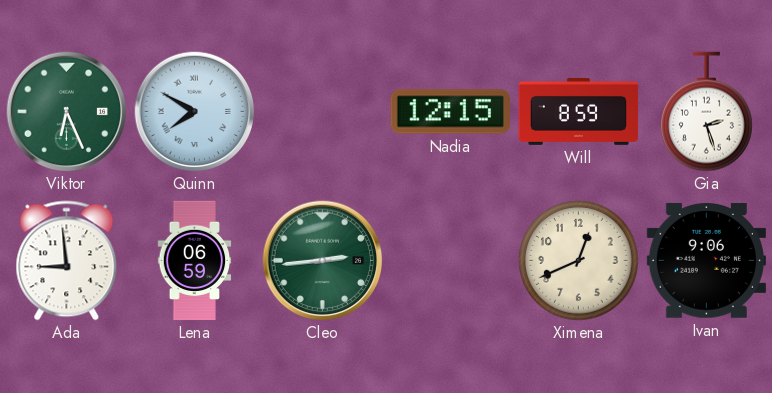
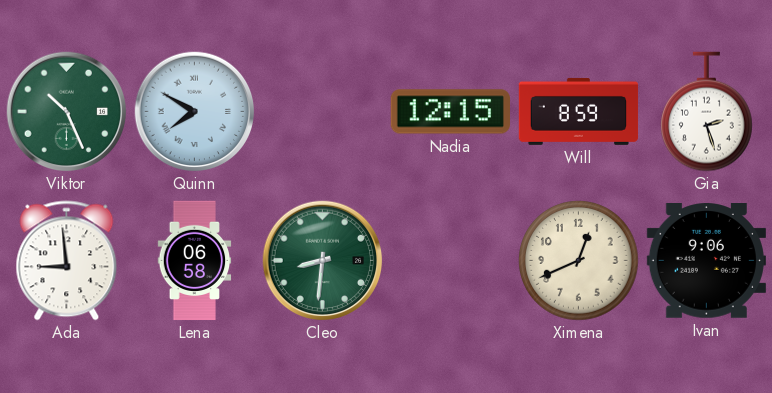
Viktor: 6:26 -> 10:26 (67, 112)
Lena: 06:59 -> 06:58 (195, 261)
Cleo: 2:44 -> 8:31 (323, 261)
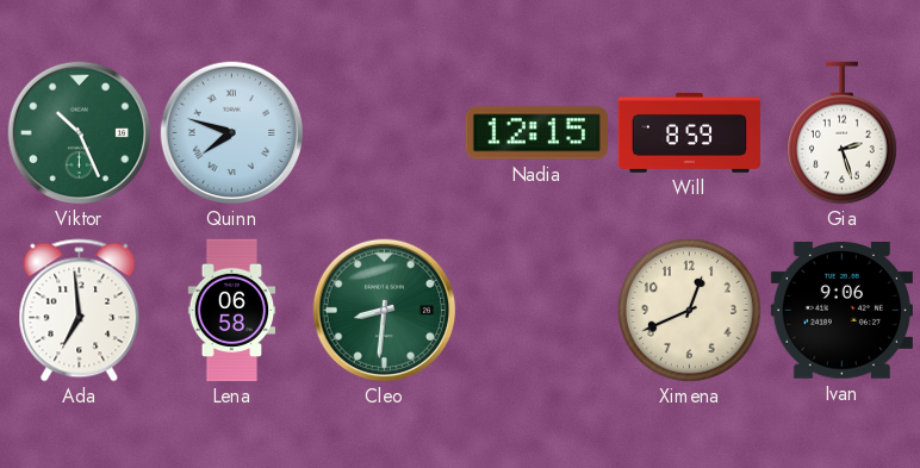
Quinn: 7:50 -> 7:48 (232, 133)
Ada: 8:59 -> 6:59 (80, 311)
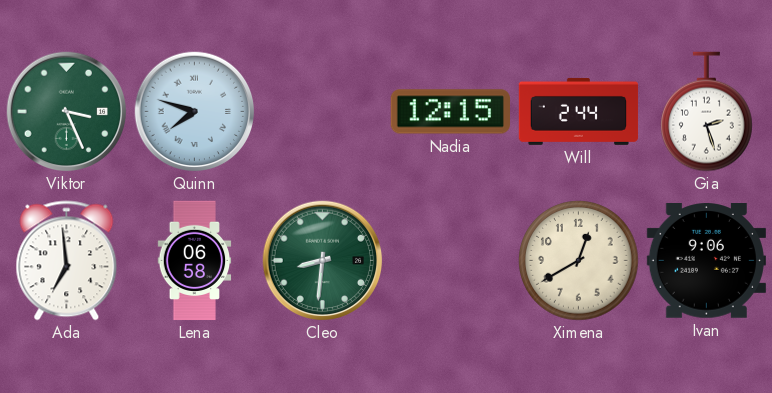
Viktor: 10:26 -> 3:26 (67, 112)
Will: 8:59 -> 2:44 (579, 111)
Ximena: 12:41 -> 12:40 (579, 261)
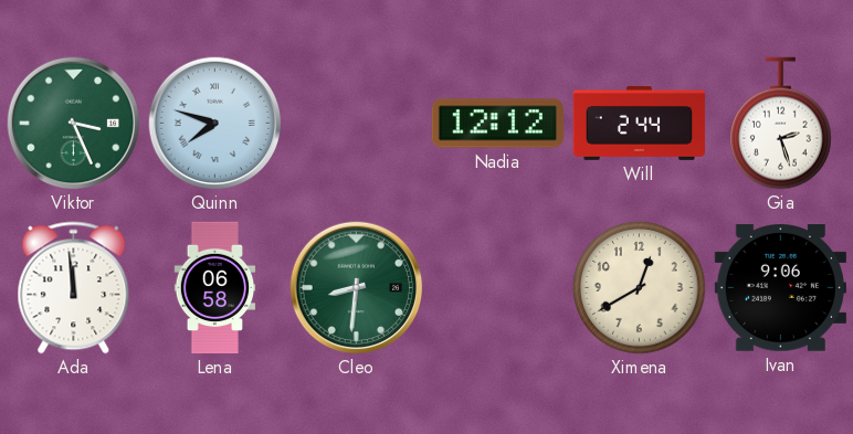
Nadia: 12:15 -> 12:12 (497, 124)
Ada: 6:59 -> 11:59 (74, 288)
